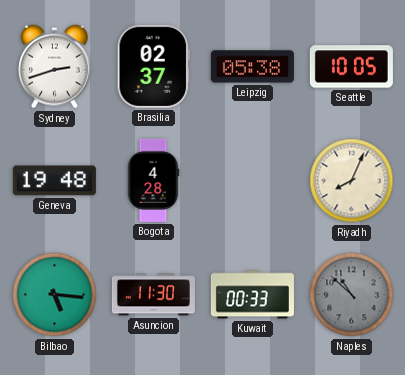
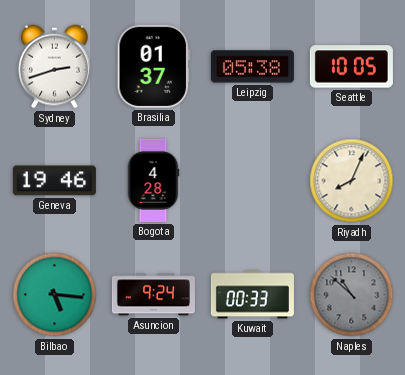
Brasilia: 02:37 -> 01:37 (153, 66)
Geneva: 19:48 -> 19:46 (54, 181)
Asuncion: 11:30 -> 9:24 (153, 295)
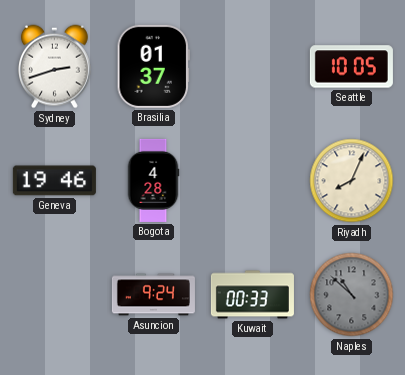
Leipzig: 05:38 -> none (252, 67)
Bilbao: 5:16 -> none (55, 295)
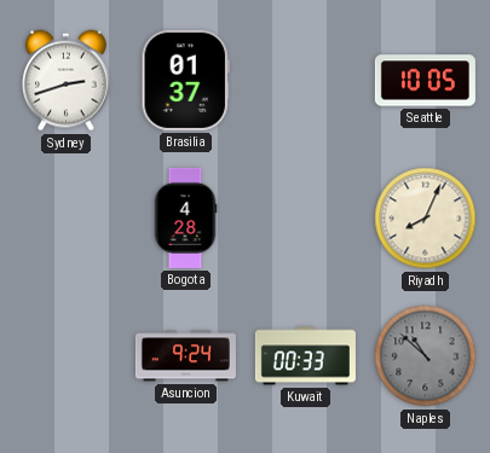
Geneva: 19:46 -> none (54, 181)
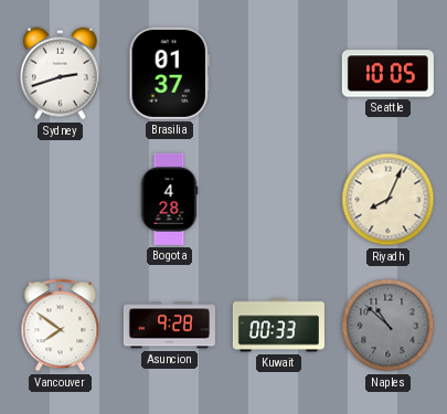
Vancouver: none -> 7:51 (61, 326)
Asuncion: 9:24 -> 9:28 (169, 326)
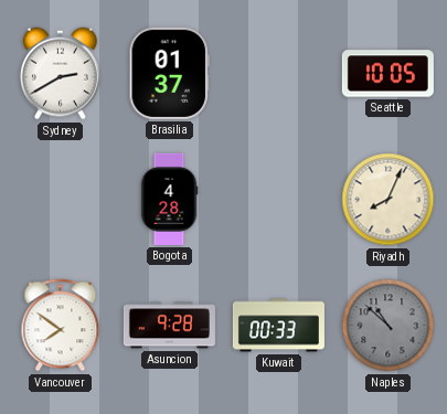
Sydney: 2:42 -> 2:40 (61, 74)
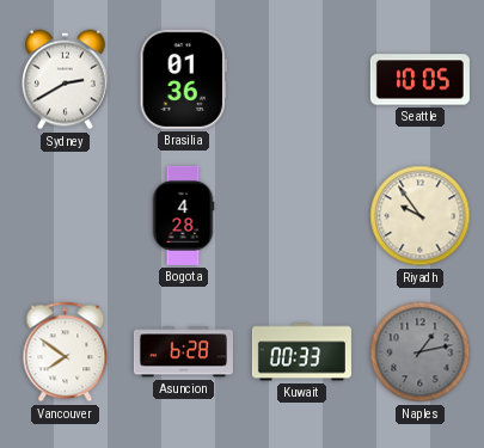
Brasilia: 01:37 -> 01:36 (183, 79)
Riyadh: 8:04 -> 9:54 (421, 216)
Asuncion: 9:28 -> 6:28 (183, 352)
Naples: 10:52 -> 1:13 (421, 352)
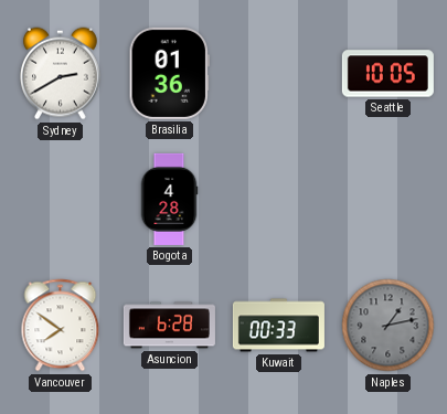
Riyadh: 9:54 -> none (421, 216)
